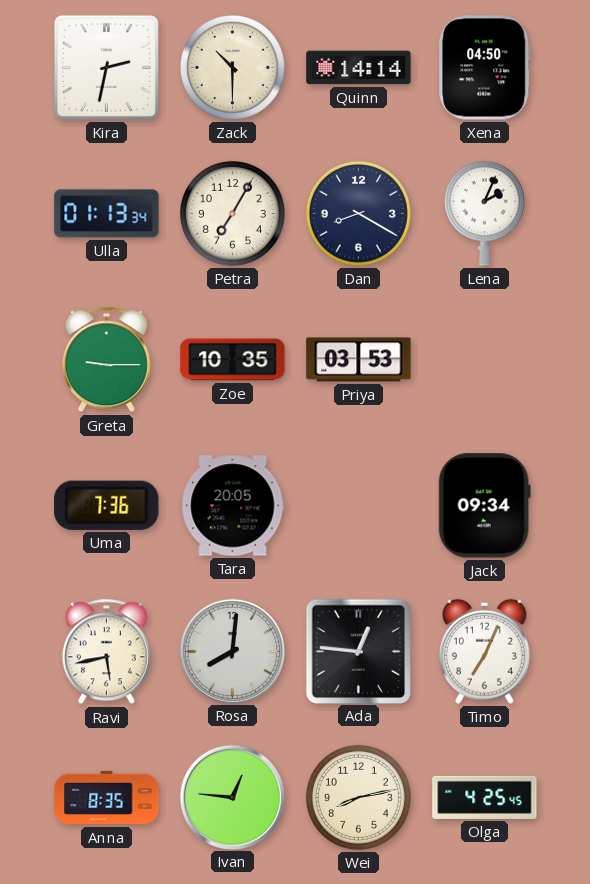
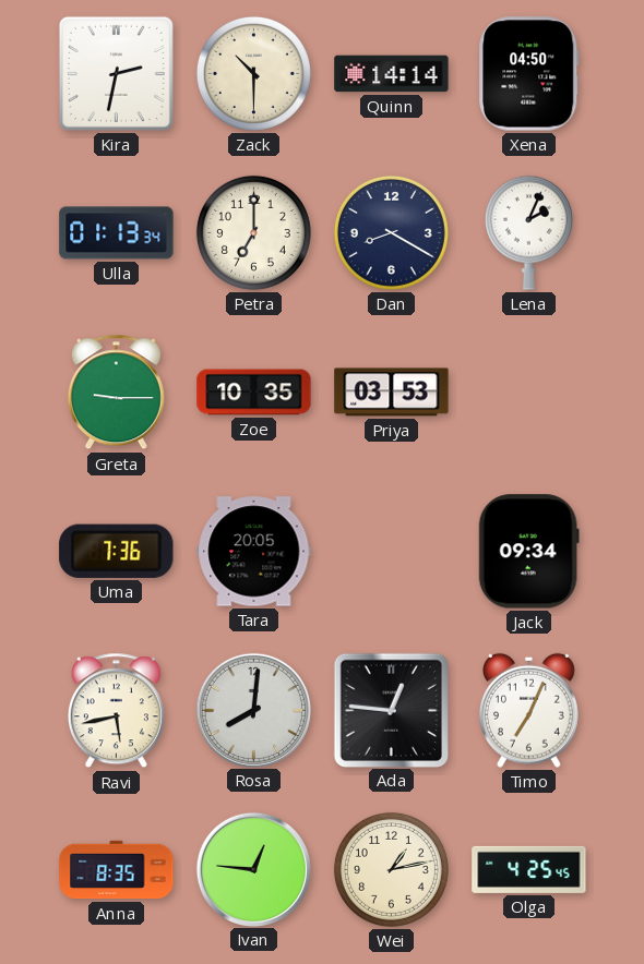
Petra: 7:05 -> 7:00 (253, 232)
Wei: 8:13 -> 1:13 (391, 869)
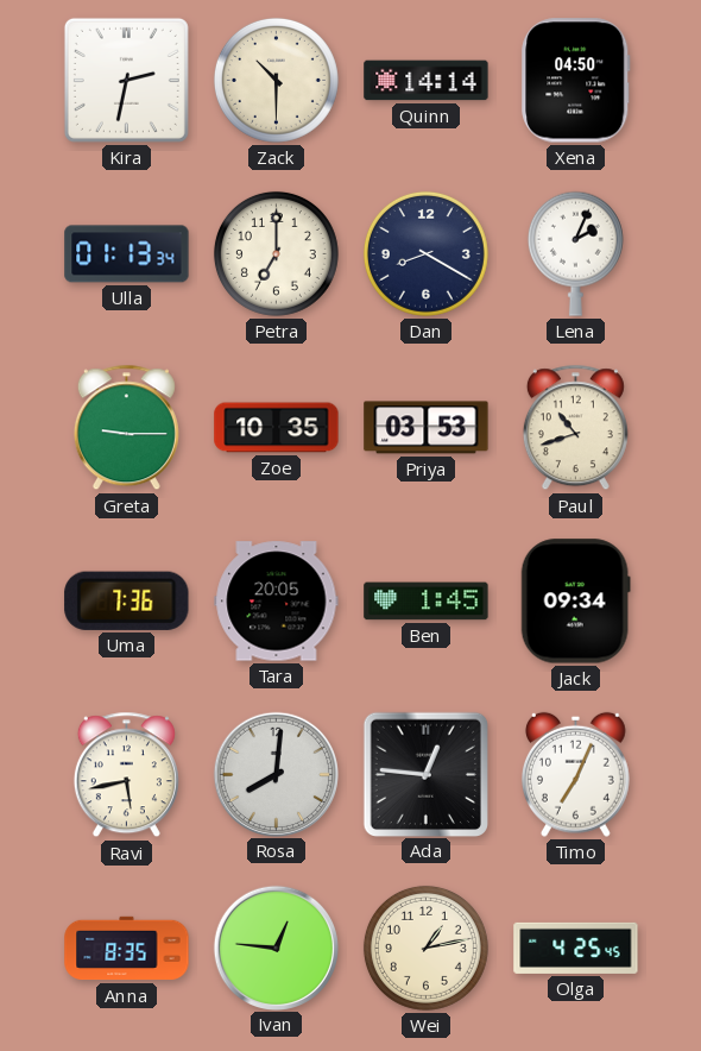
Paul: none -> 10:42 (575, 428)
Ben: none -> 1:45 (427, 602)
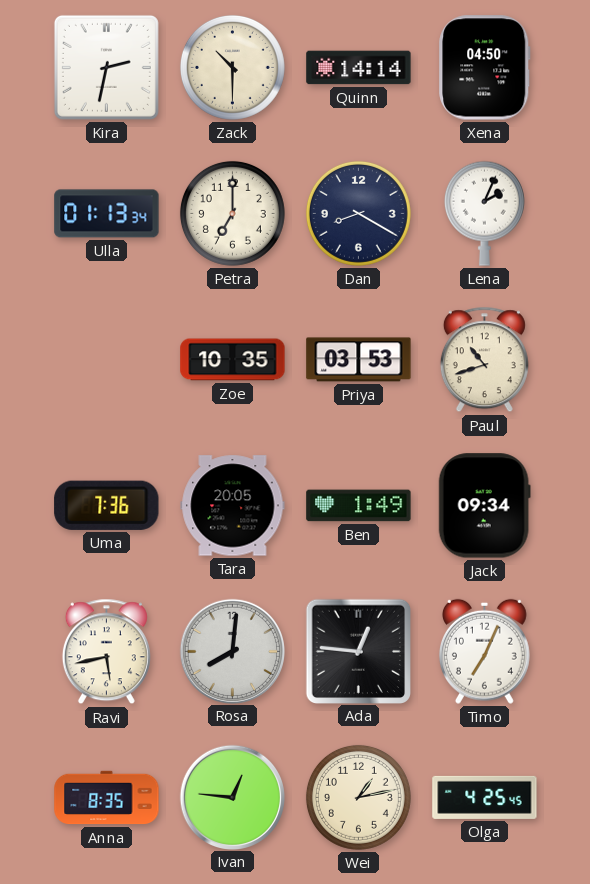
Greta: 9:15 -> none (126, 428)
Ben: 1:45 -> 1:49 (359, 506)
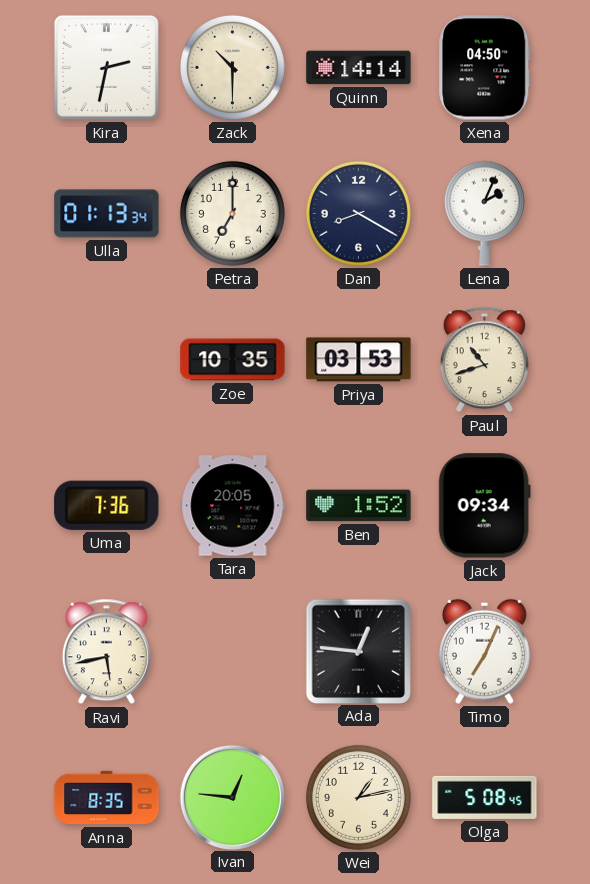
Ben: 1:49 -> 1:52 (359, 506)
Rosa: 8:01 -> none (232, 651)
Olga: 4:25 -> 5:08 (485, 797)
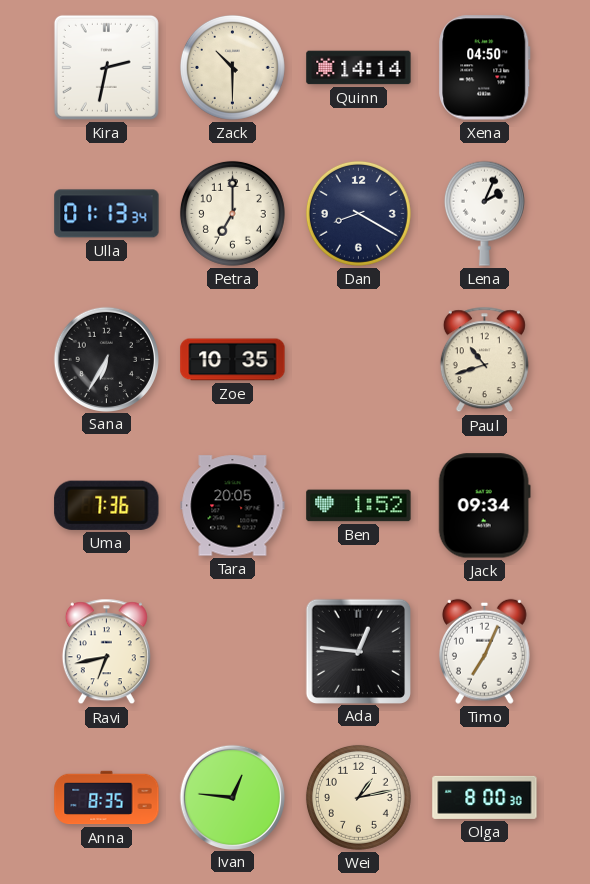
Sana: none -> 6:35 (106, 359)
Priya: 03:53 -> none (359, 360)
Ravi: 5:43 -> 6:43 (106, 652)
Olga: 5:08 -> 8:00 (485, 797)
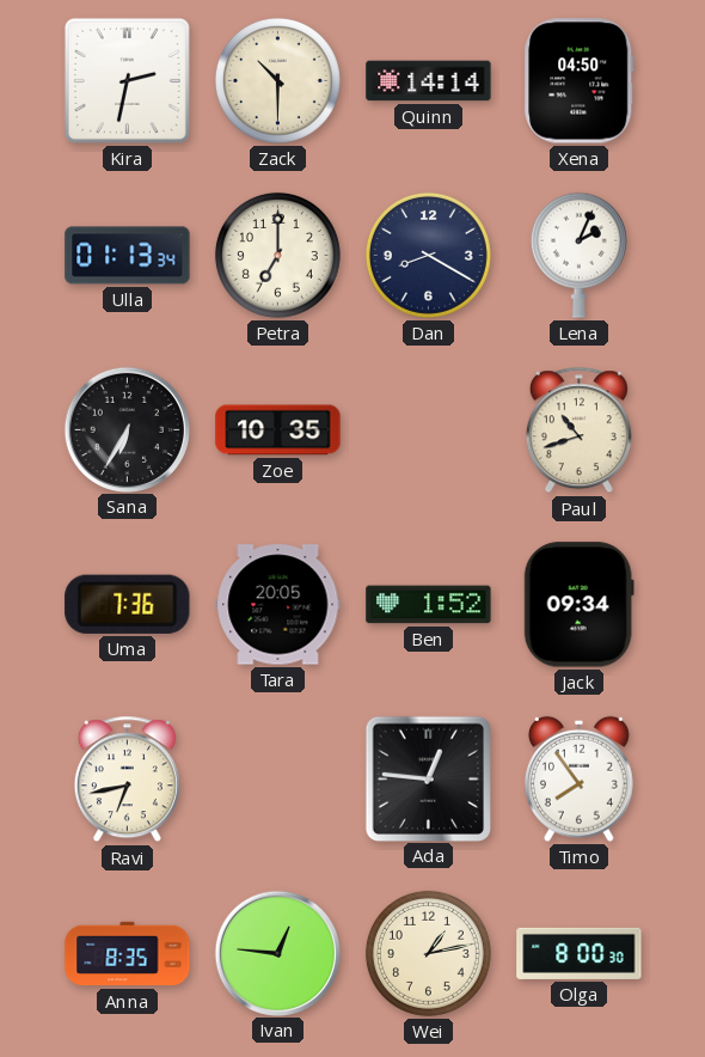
Timo: 7:04 -> 7:54 (578, 778)
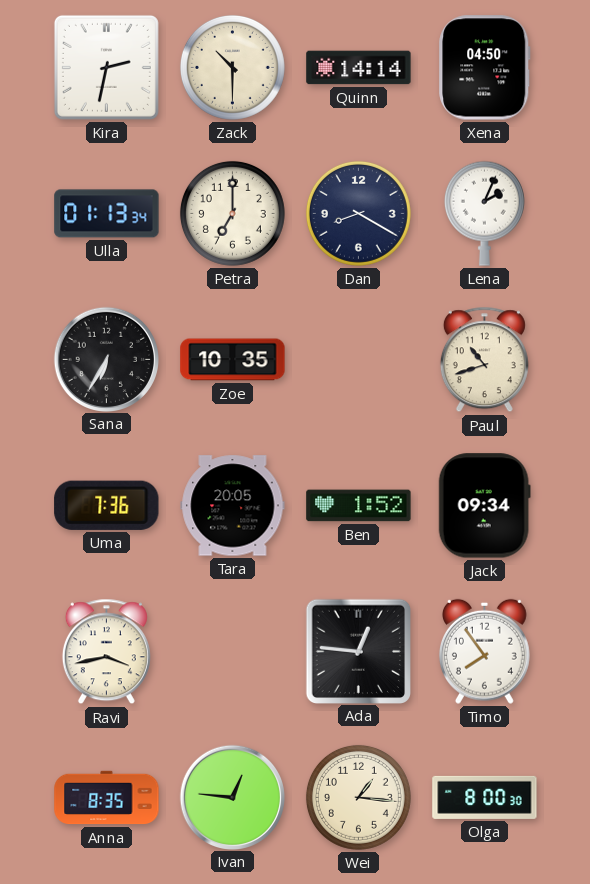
Ravi: 6:43 -> 3:43 (106, 652)
Wei: 1:13 -> 1:16 (358, 797)
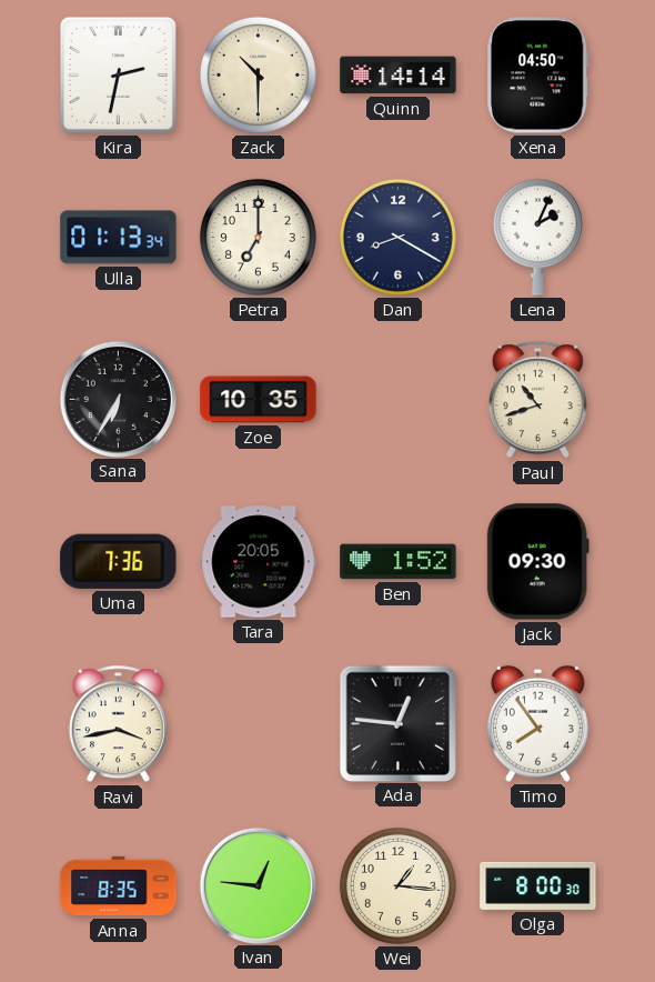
Jack: 09:34 -> 09:30 (537, 562)
